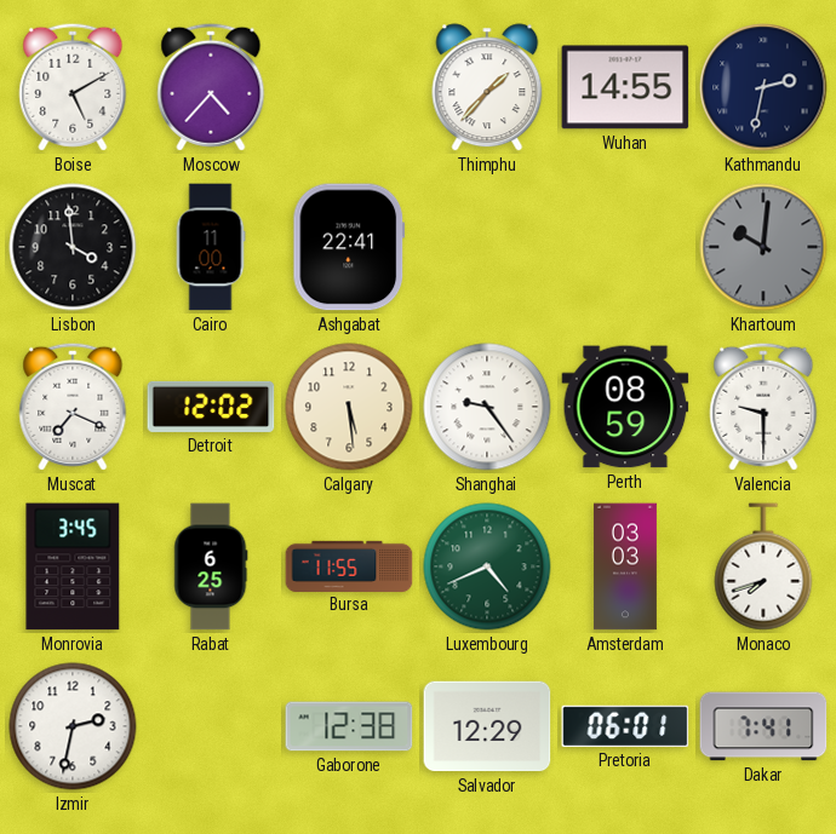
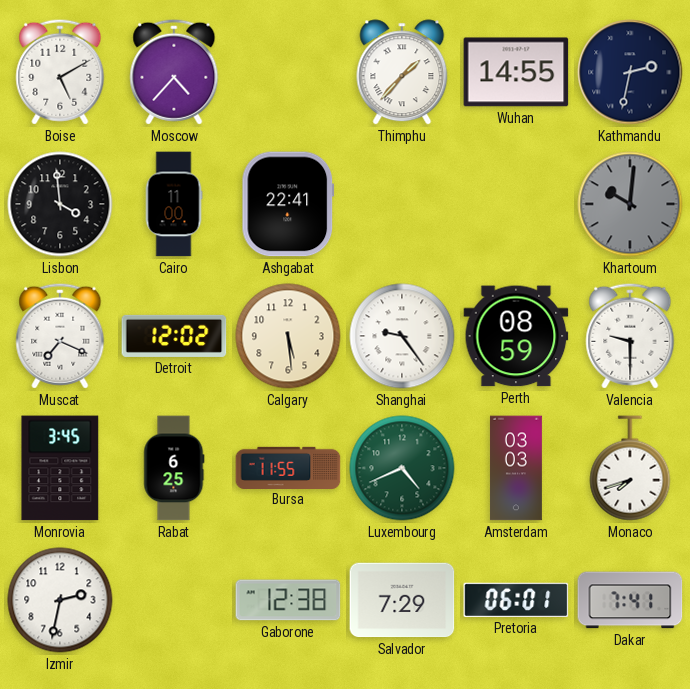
Salvador: 12:29 -> 7:29 (402, 600)
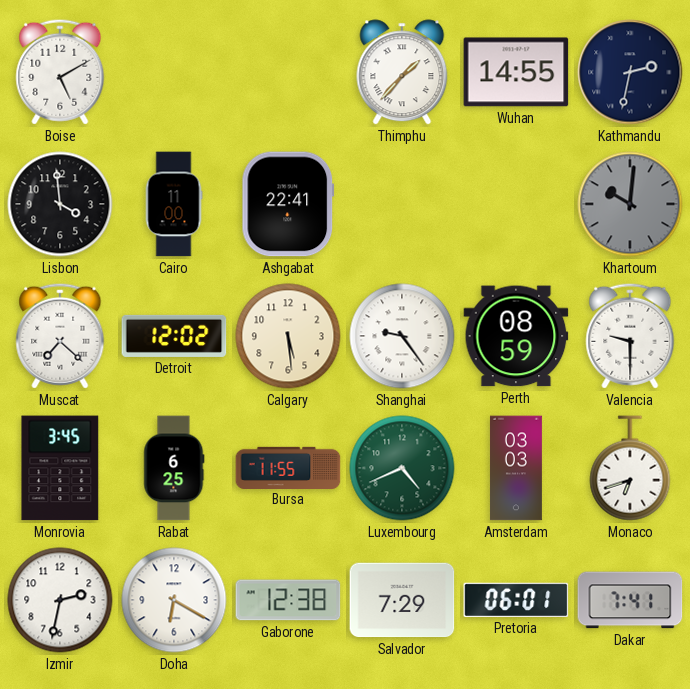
Moscow: 4:37 -> none (174, 72)
Muscat: 7:19 -> 7:22 (60, 336)
Monaco: 7:42 -> 6:42 (630, 468)
Doha: none -> 6:20 (174, 600)
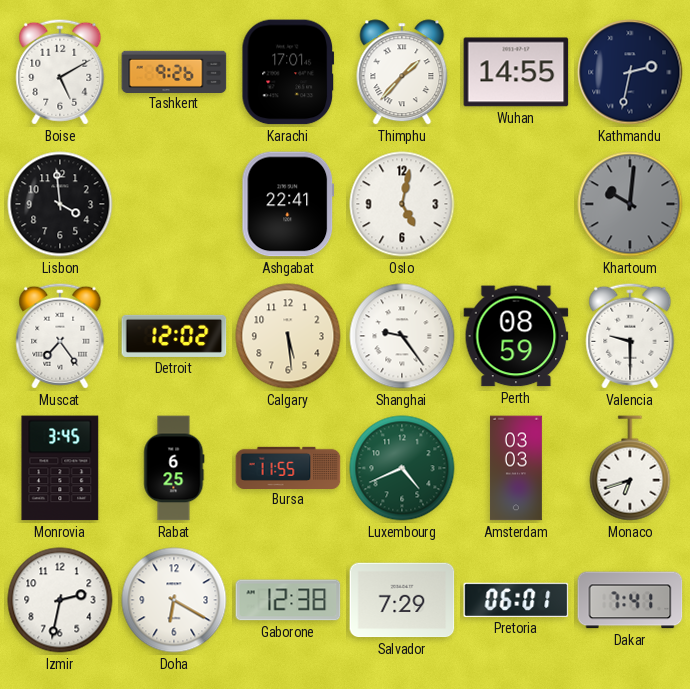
Tashkent: none -> 9:26 (174, 71)
Karachi: none -> 17:01 (288, 72)
Cairo: 11:00 -> none (174, 204)
Oslo: none -> 5:02 (402, 204)
Muscat: 7:22 -> 7:24 (60, 336)
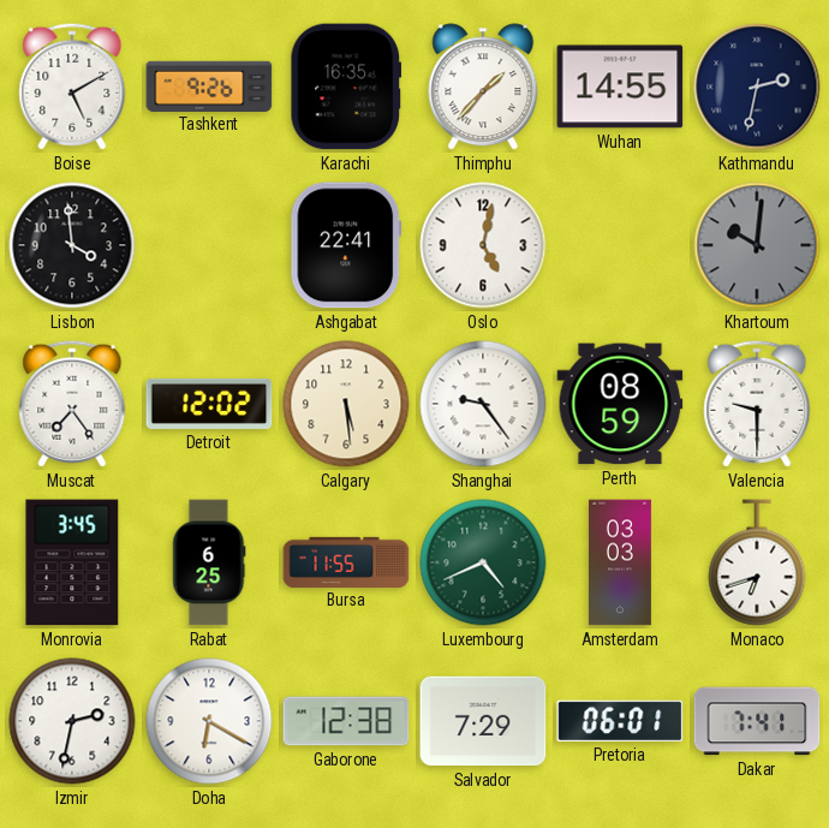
Karachi: 17:01 -> 16:35 (346, 87)
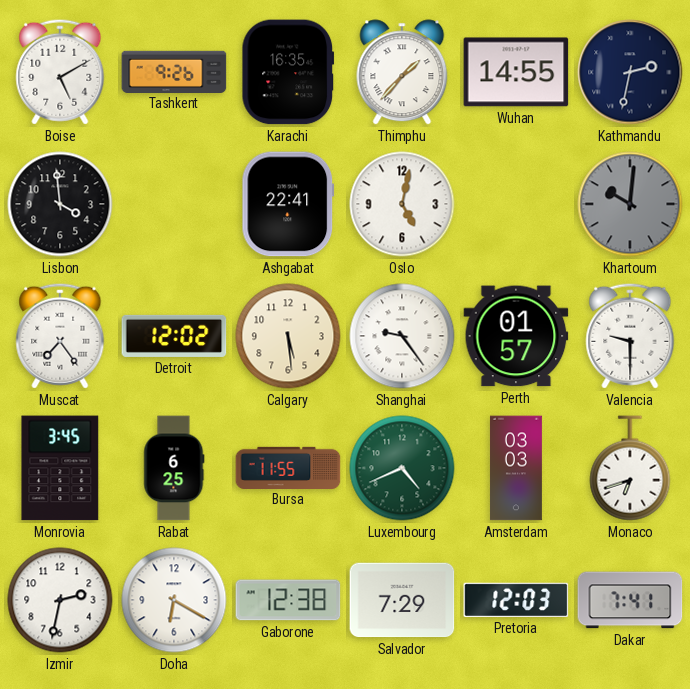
Perth: 08:59 -> 01:57 (516, 336)
Pretoria: 06:01 -> 12:03 (516, 600)
